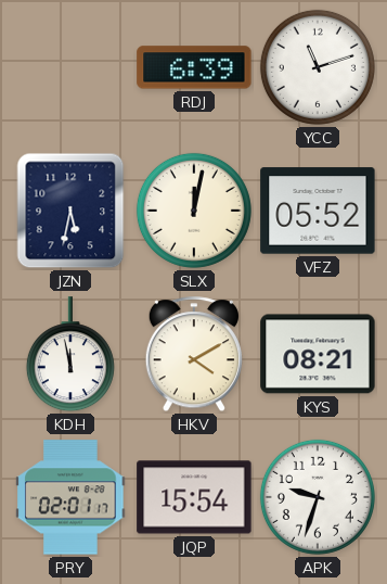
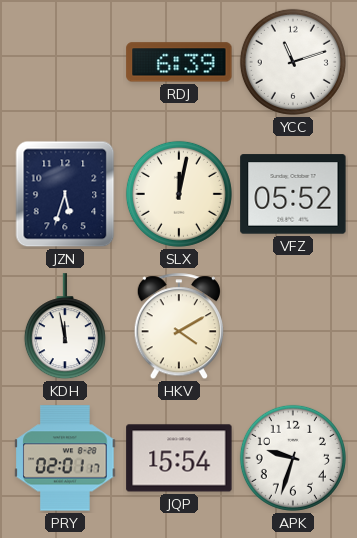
JZN: 5:32 -> 5:33 (65, 194)
KYS: 08:21 -> none (318, 354)
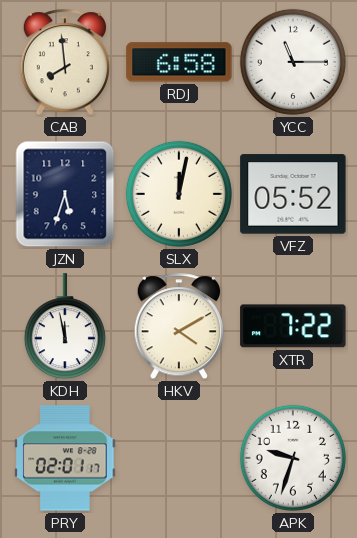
CAB: none -> 7:59 (65, 63)
RDJ: 6:39 -> 6:58 (179, 62)
YCC: 11:12 -> 11:15 (293, 62)
XTR: none -> 7:22 (293, 326)
JQP: 15:54 -> none (179, 458)
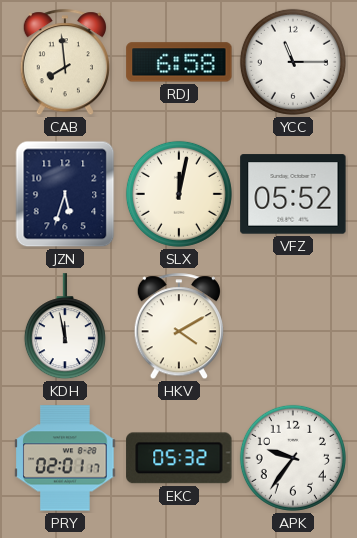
XTR: 7:22 -> none (293, 326)
EKC: none -> 05:32 (179, 458)
APK: 9:33 -> 9:36 (293, 458)
